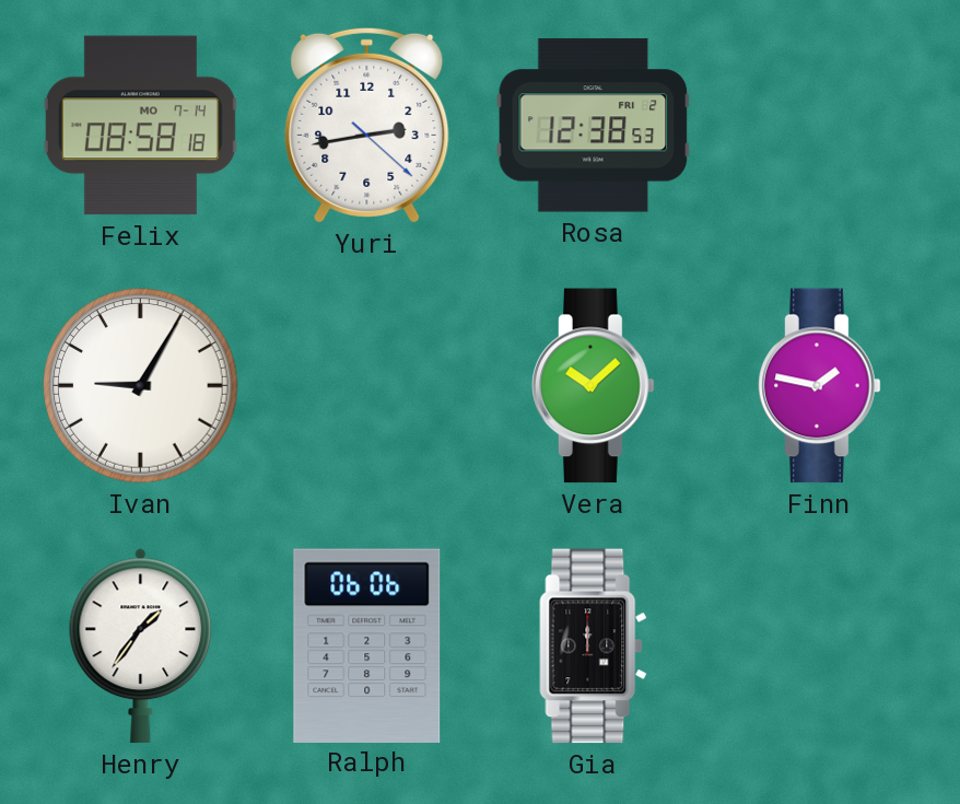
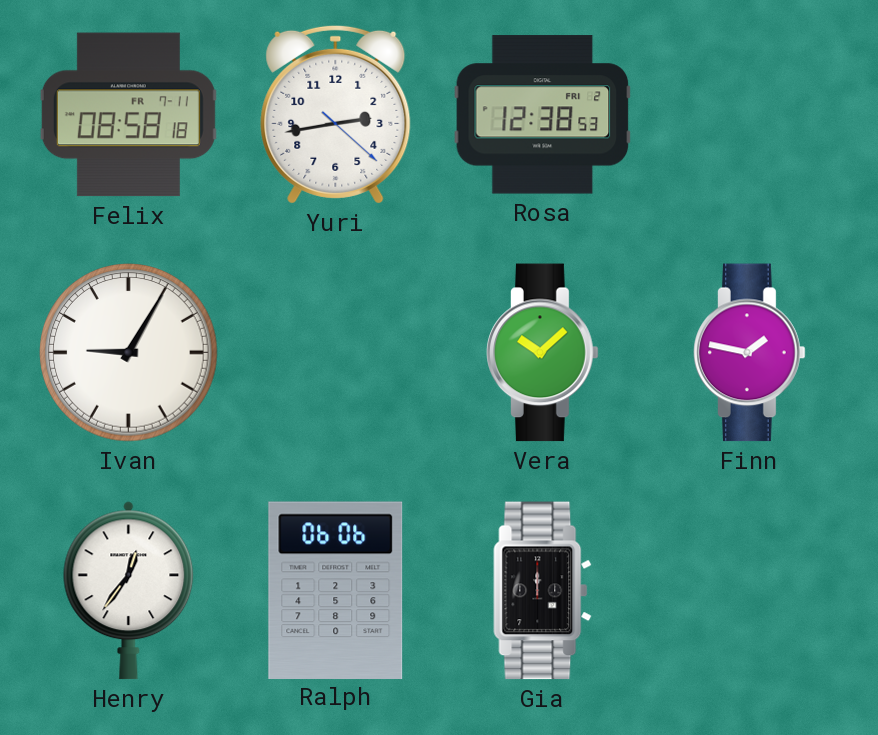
Felix date: MO 7-14 -> FR 7-11 (128, 115)
Henry: 1:36 -> 12:36 (129, 591)
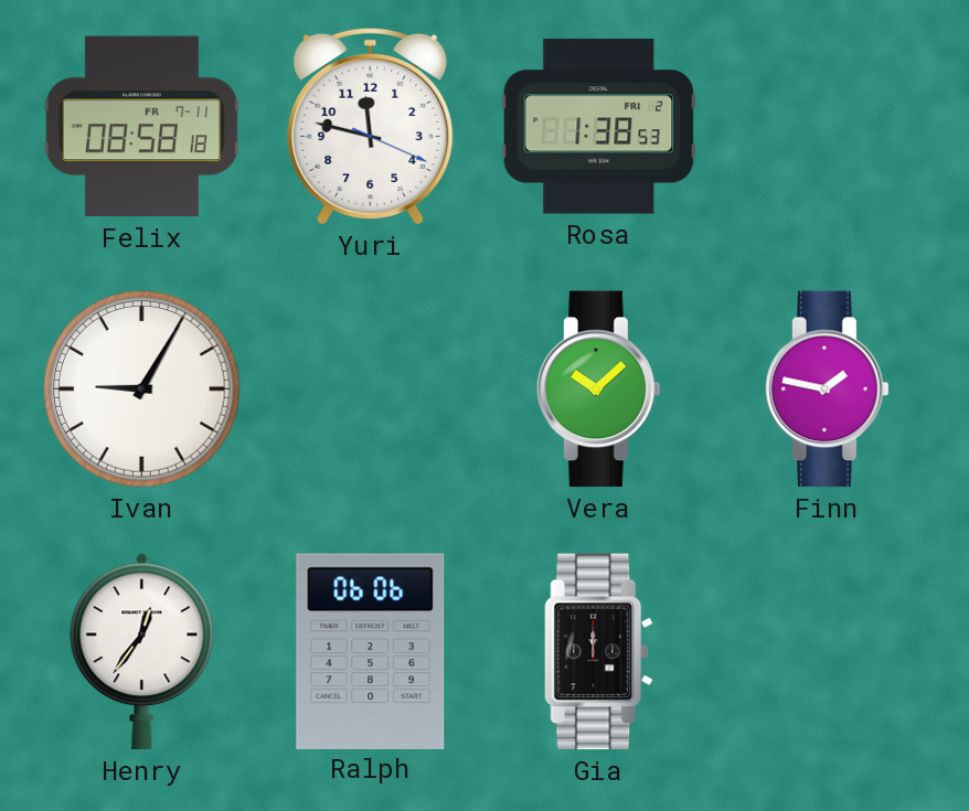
Yuri: 2:43 -> 11:47 (371, 126)
Rosa: 12:38 -> 1:38 (599, 127)
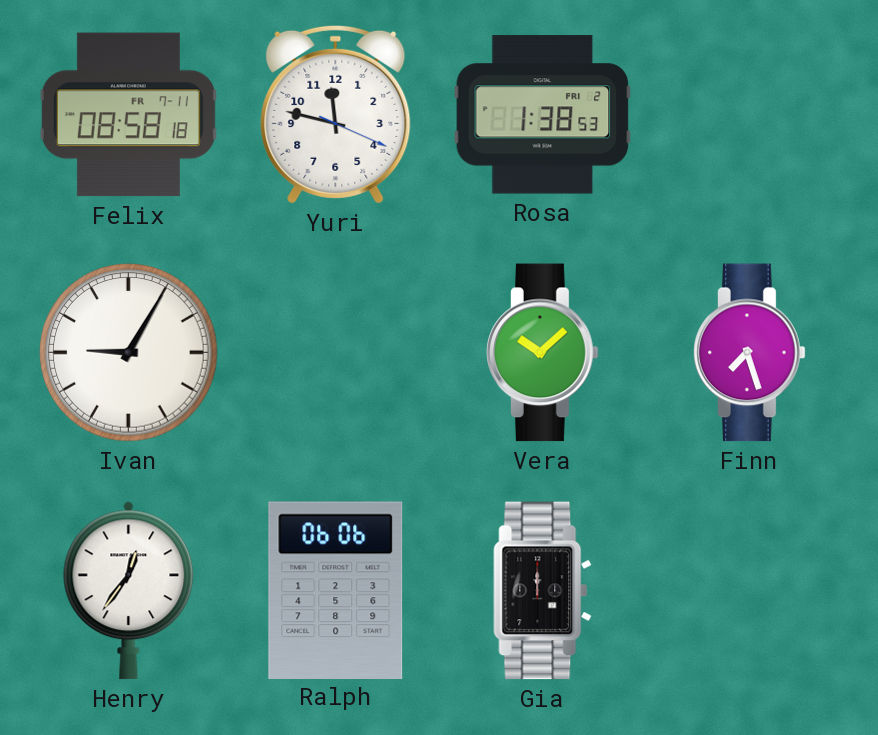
Finn: 1:47 -> 7:27 (750, 353)
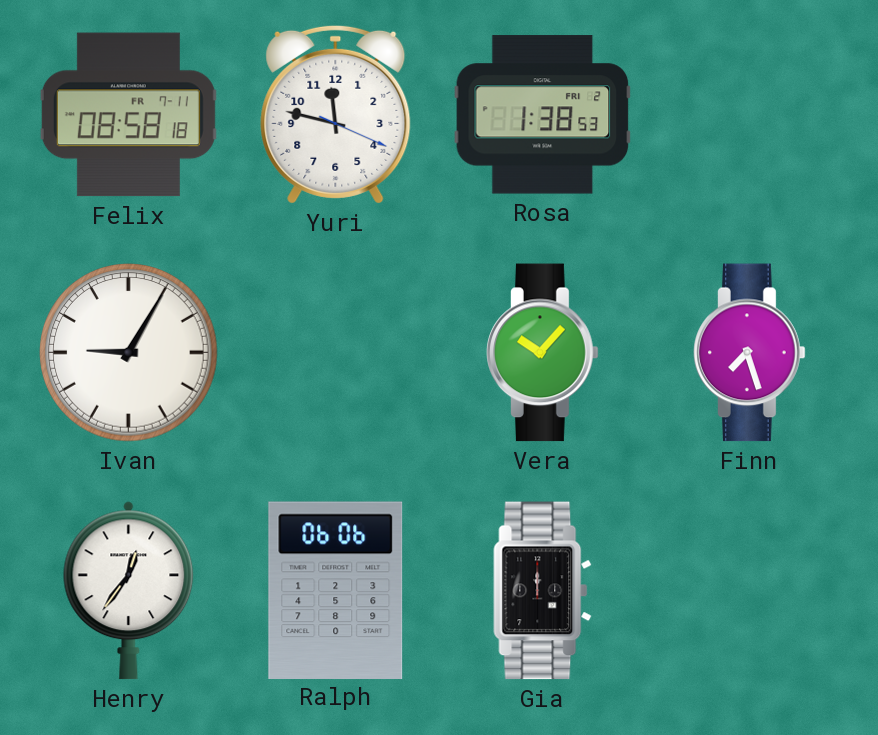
Vera: 10:08 -> 10:07 (543, 353)
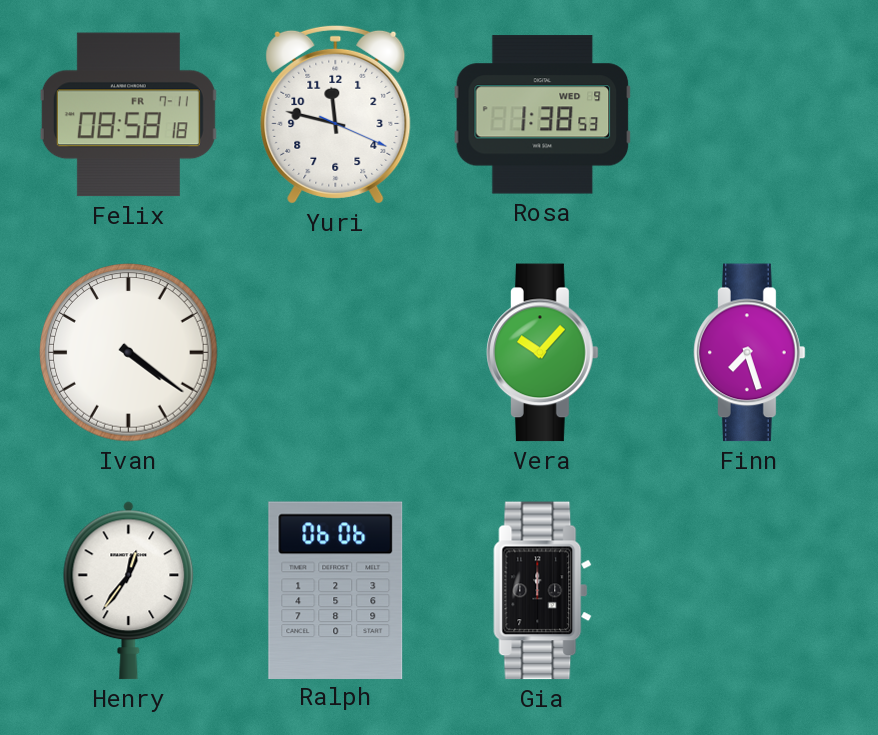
Rosa date: FRI 2 -> WED 9 (543, 115)
Ivan: 9:05 -> 4:21 (129, 353)
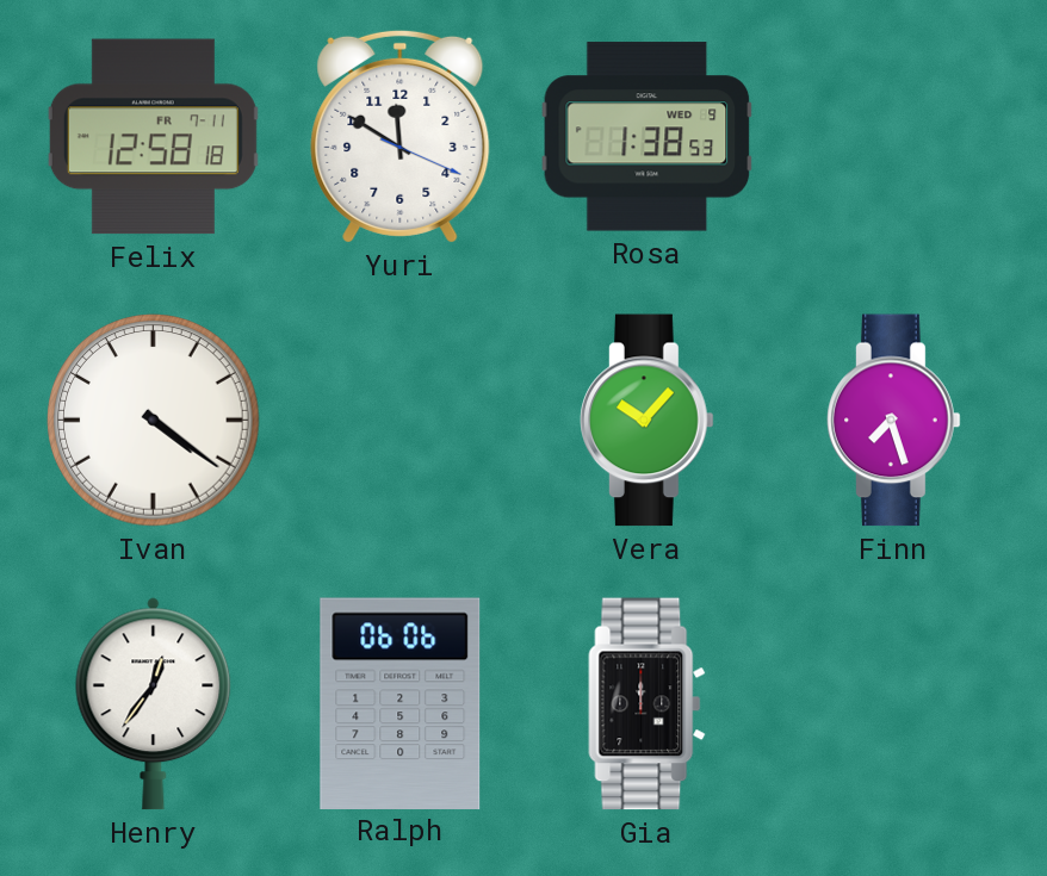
Felix: 08:58 -> 12:58 (153, 137)
Yuri: 11:47 -> 11:50 (401, 136)
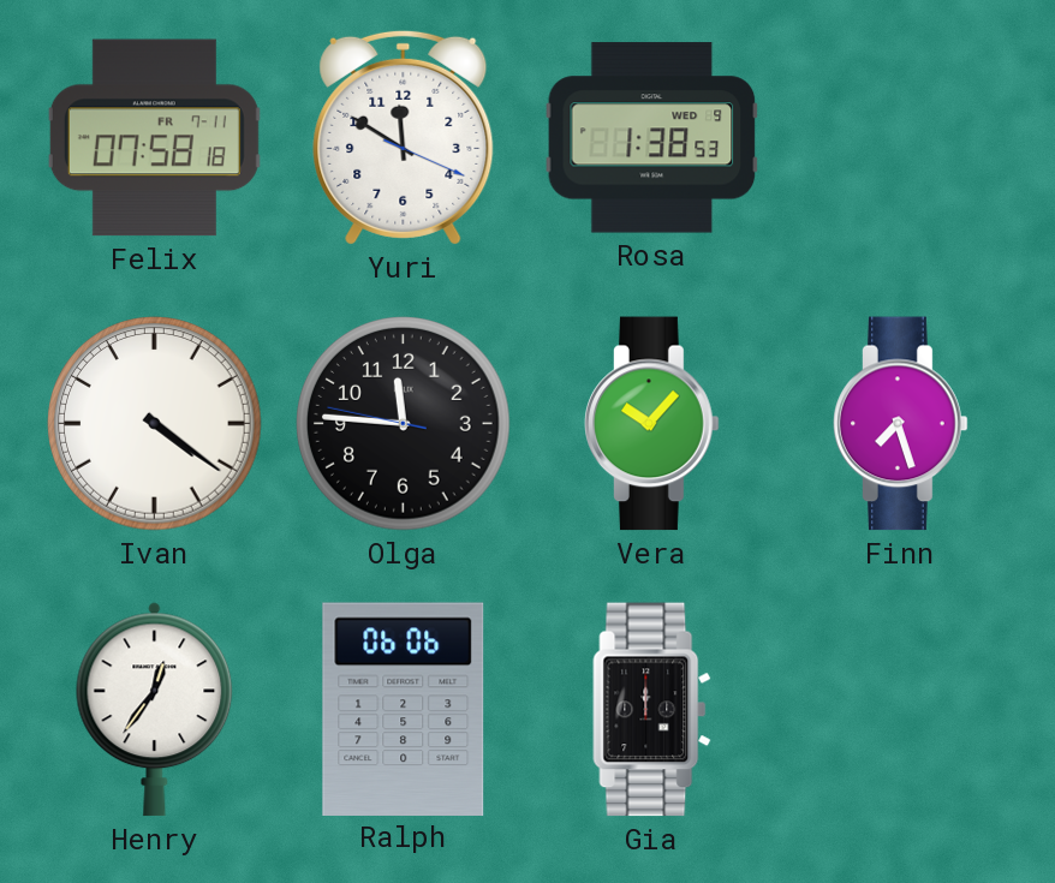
Felix: 12:58 -> 07:58 (154, 138)
Olga: none -> 11:45 (404, 424)
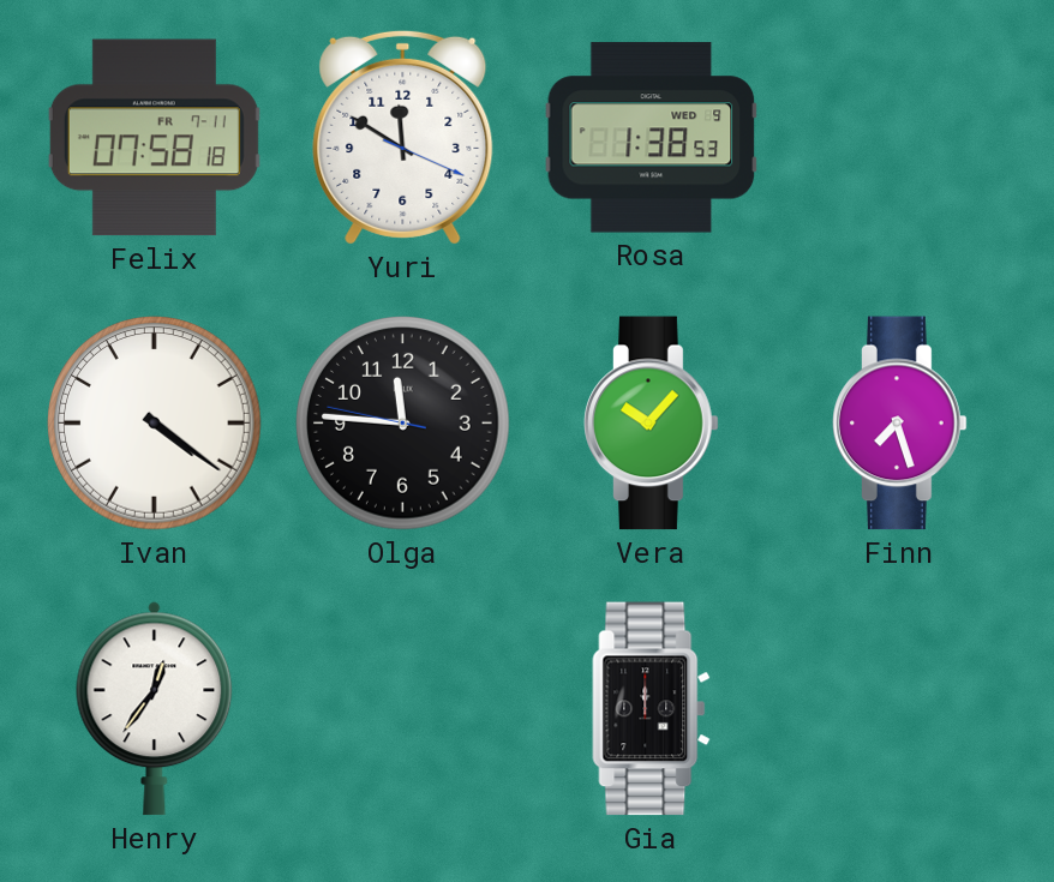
Ralph: 06:06 -> none (404, 709)
